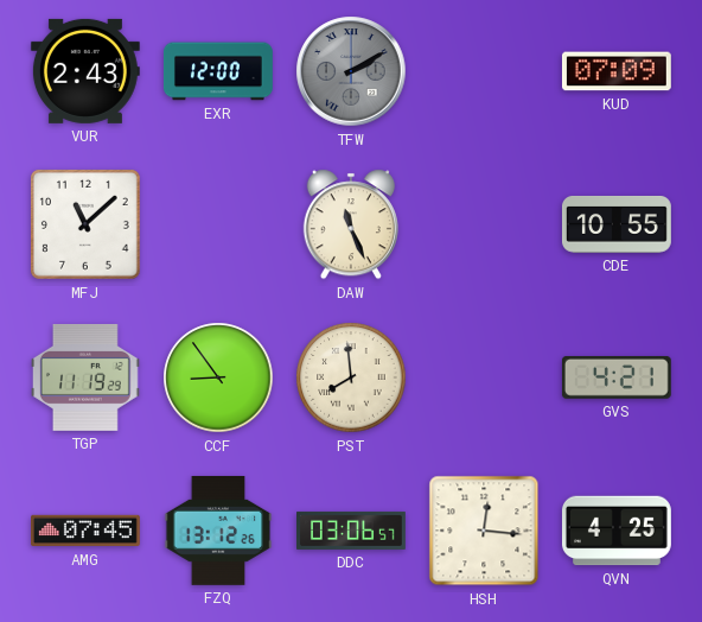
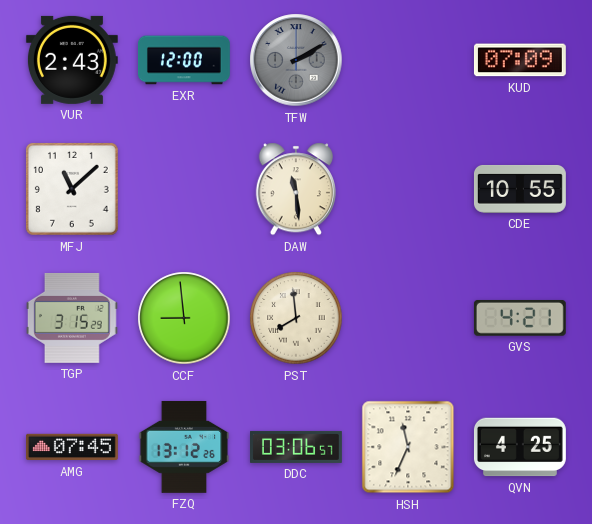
DAW: 11:26 -> 11:29 (296, 189)
TGP: 11:19 -> 3:15 (72, 318)
CCF: 8:54 -> 8:59 (184, 318)
HSH: 12:16 -> 11:34 (408, 447)
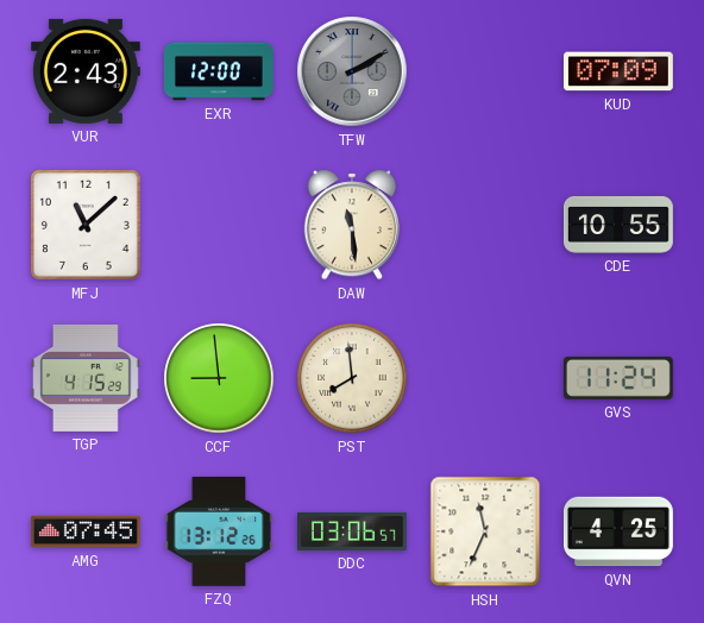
TGP: 3:15 -> 4:15 (86, 378)
GVS: 4:21 -> 11:24 (618, 378)
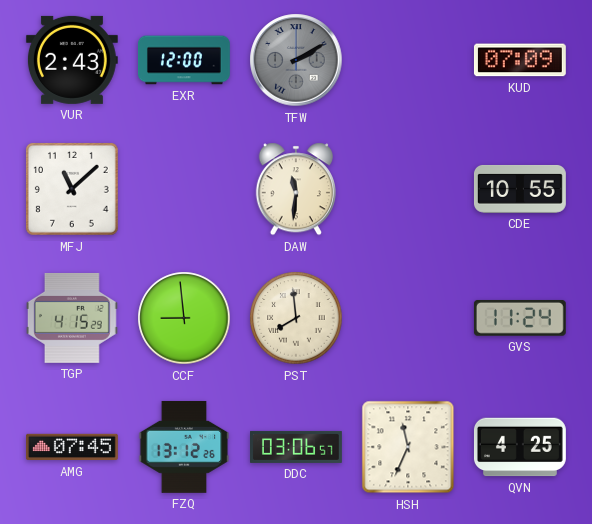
DAW: 11:29 -> 11:31 (296, 189)
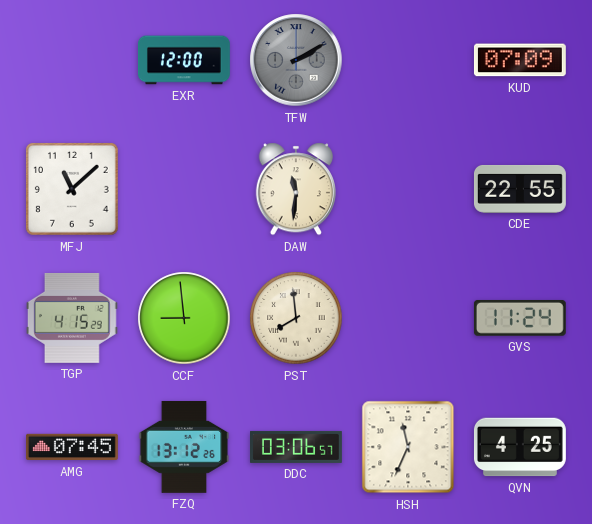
VUR: 2:43 -> none (72, 60)
CDE: 10:55 -> 22:55 (520, 189)
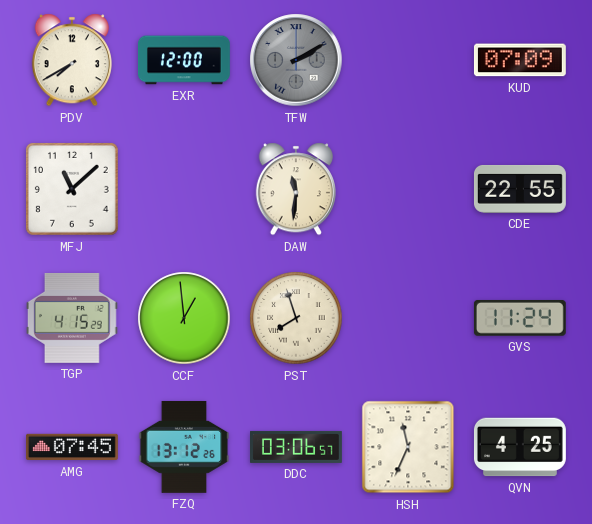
PDV: none -> 7:40 (72, 60)
CCF: 8:59 -> 12:59 (184, 318)
PST: 7:59 -> 7:57 (296, 318)
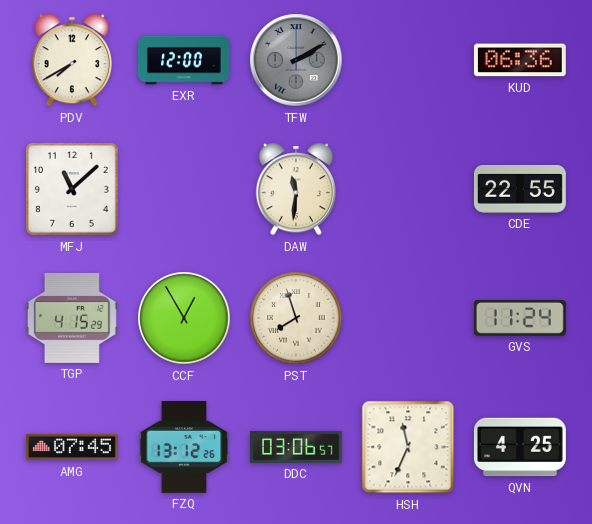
KUD: 07:09 -> 06:36 (520, 60)
CCF: 12:59 -> 12:55 (184, 318)
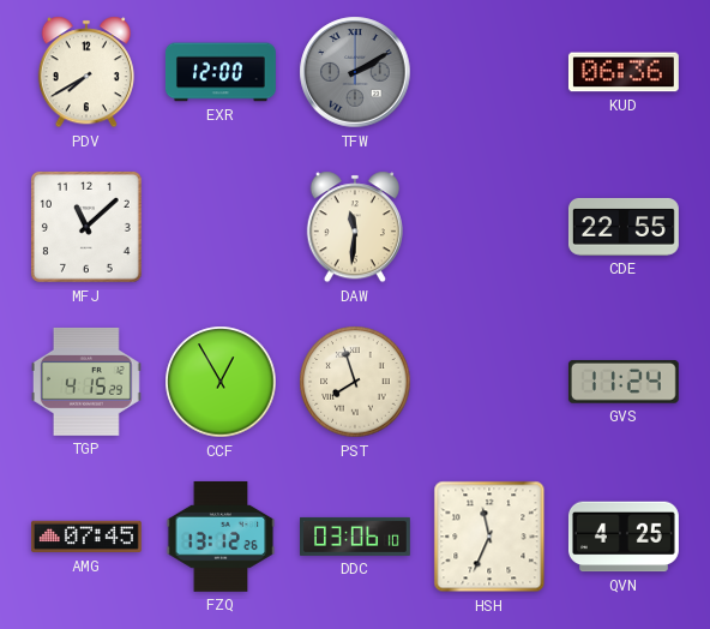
DDC: 03:06:57 -> 03:06:10 (356, 537)
